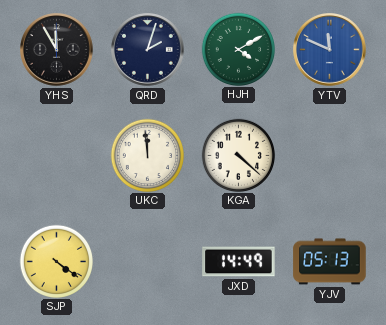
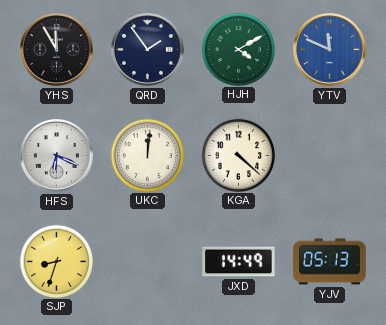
QRD: 2:03 -> 1:54 (148, 50)
HFS: none -> 6:19 (57, 156)
UKC: 11:59 -> 12:01 (147, 155)
SJP: 4:21 -> 8:33 (56, 261)
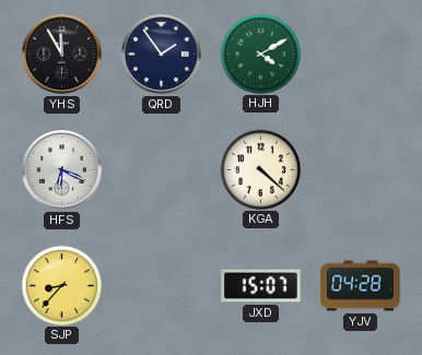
YTV: 11:49 -> none (330, 50)
UKC: 12:01 -> none (147, 155)
SJP: 8:33 -> 8:37 (61, 285)
JXD: 14:49 -> 15:07 (261, 286)
YJV: 05:13 -> 04:28 (361, 286)
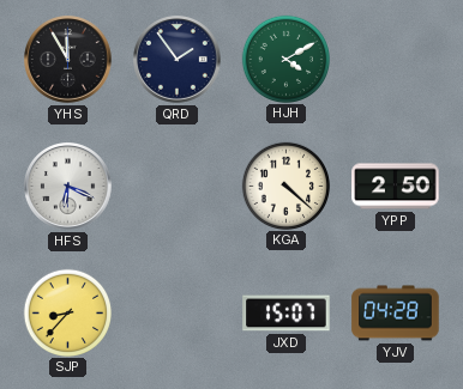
YPP: none -> 2:50 (396, 187)
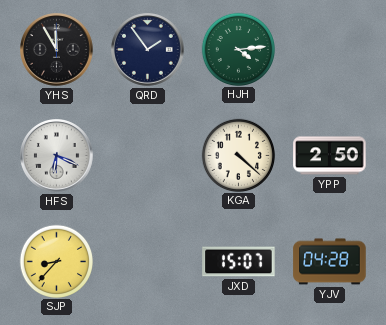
HJH: 4:10 -> 4:14 (238, 49)
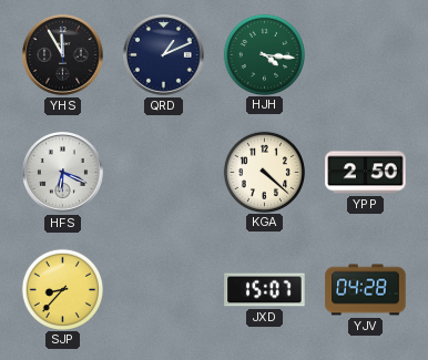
QRD: 1:54 -> 1:11 (164, 55)
HJH: 4:14 -> 4:16 (264, 54)
